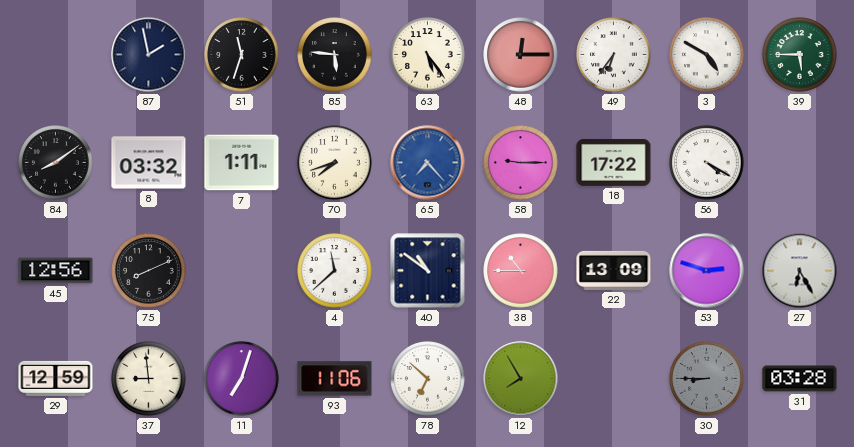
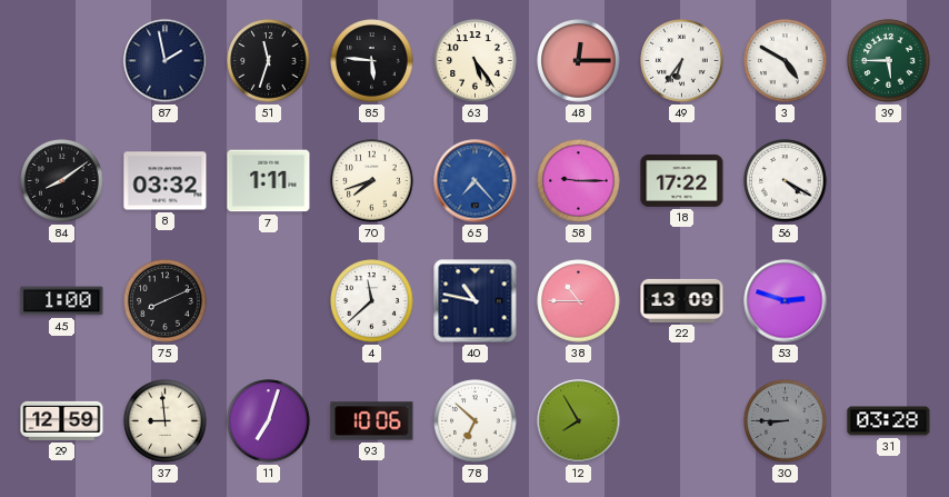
45: 12:56 -> 1:00 (62, 301)
40: 10:51 -> 10:47 (476, 301)
27: 6:25 -> none (800, 271)
93: 11:06 -> 10:06 (372, 421)
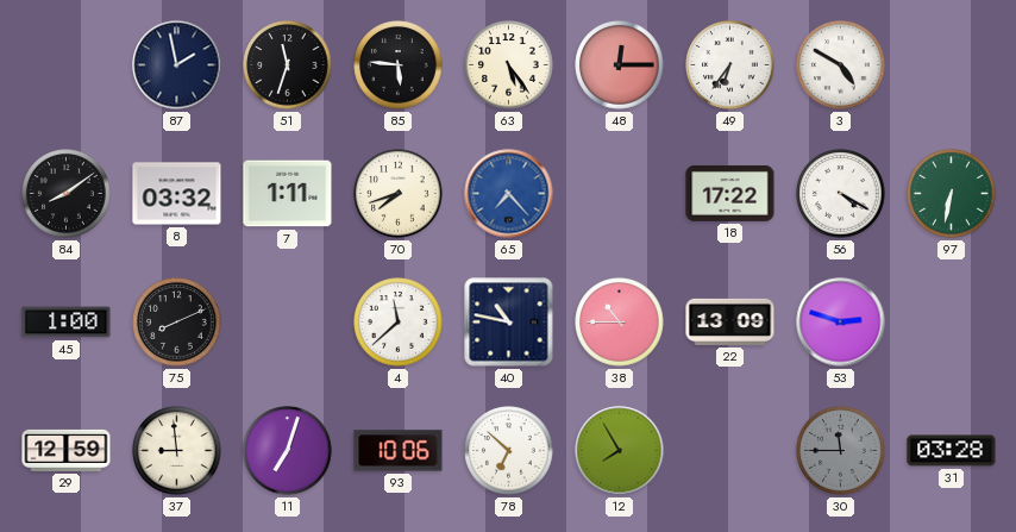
39: 5:45 -> none (889, 61)
58: 9:15 -> none (579, 181)
97: none -> 6:32 (952, 194)
30: 8:45 -> 11:45 (841, 451)
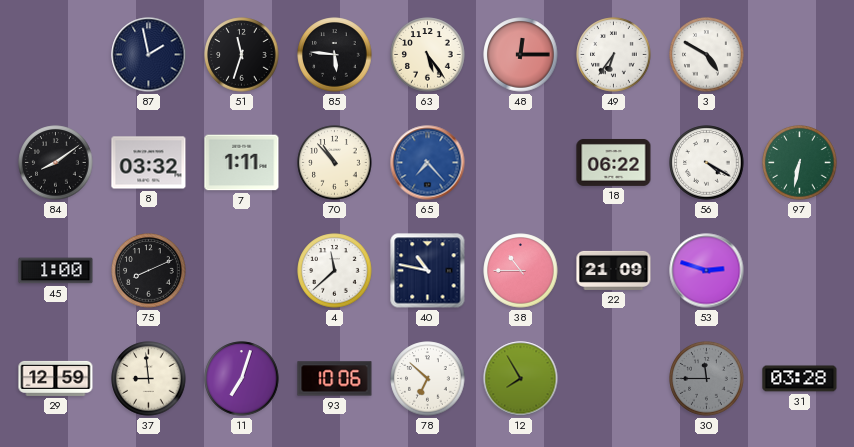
70: 7:42 -> 10:53 (335, 163)
18: 17:22 -> 06:22 (614, 162)
22: 13:09 -> 21:09 (614, 270)
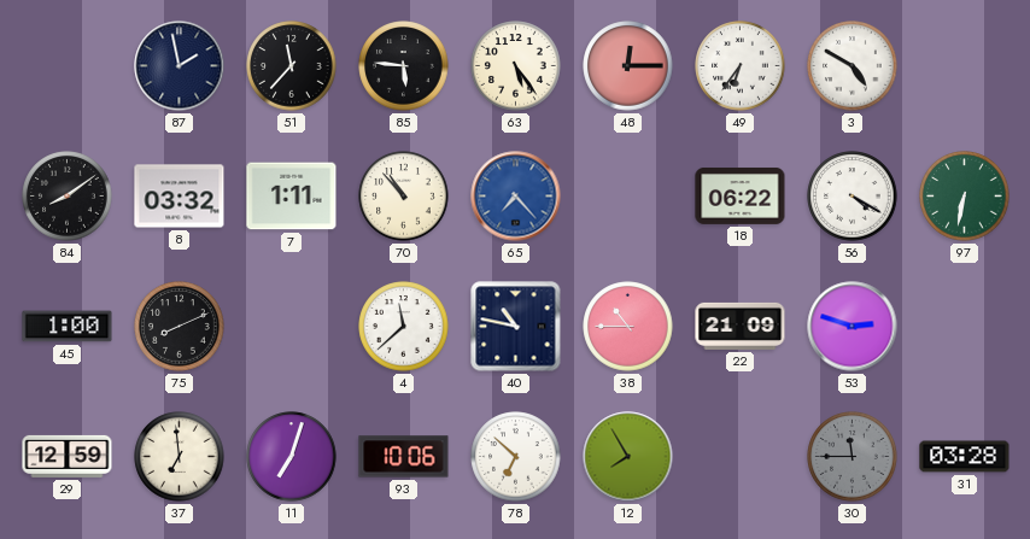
51: 11:33 -> 11:37 (292, 66)
37: 8:59 -> 6:59 (180, 457)
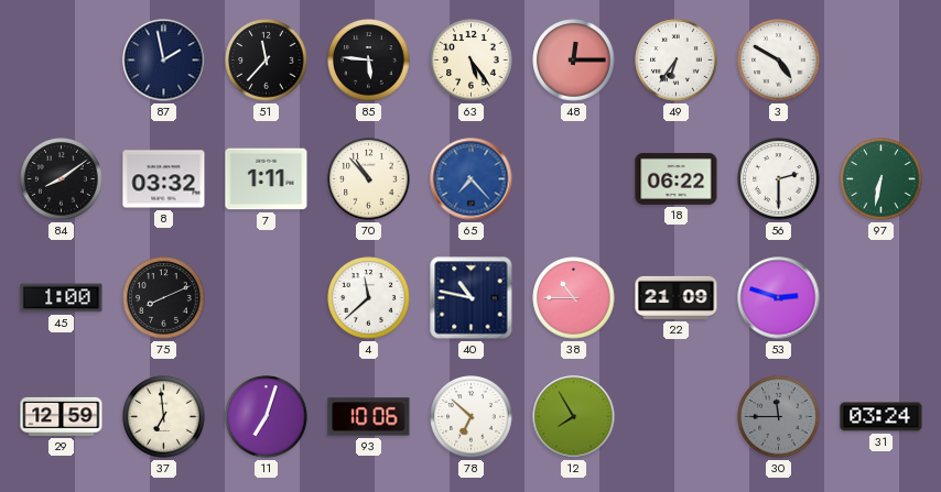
56: 4:20 -> 2:30 (779, 179)
31: 03:28 -> 03:24 (881, 417)
